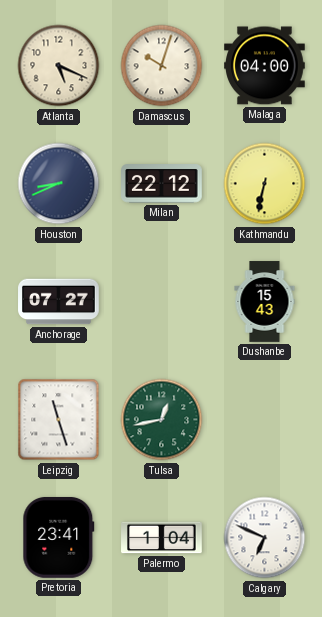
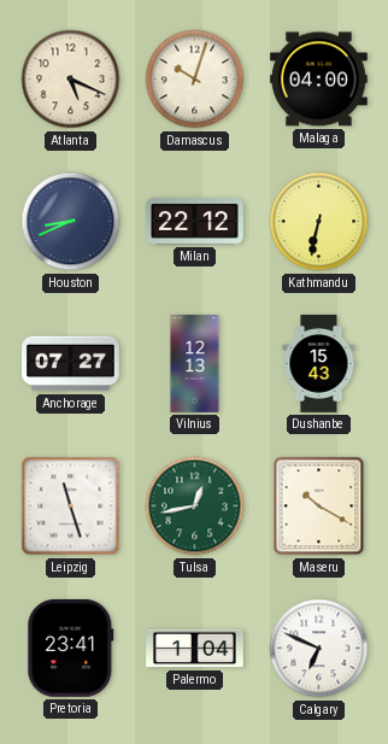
Vilnius: none -> 12:13 (195, 364)
Maseru: none -> 10:20 (319, 506)
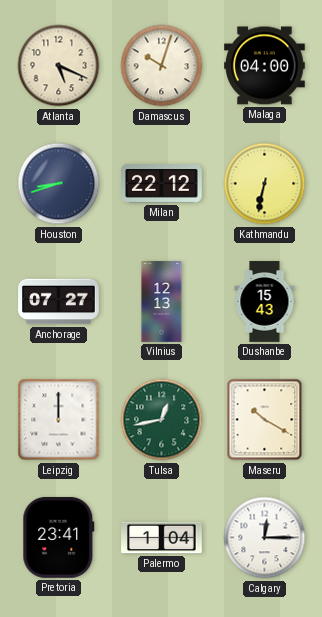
Houston: 8:41 -> 8:42 (59, 184)
Leipzig: 11:27 -> 12:00 (59, 420)
Calgary: 6:49 -> 12:15 (265, 538)
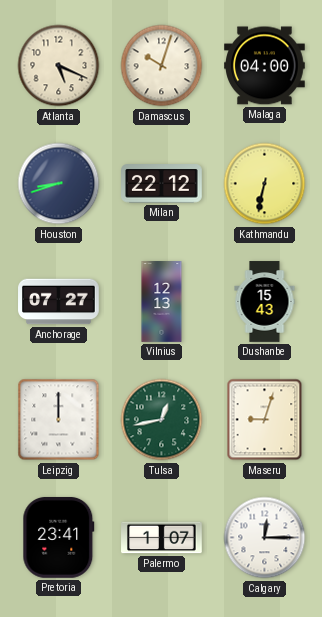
Maseru: 10:20 -> 9:03 (265, 420)
Palermo: 1:04 -> 1:07 (162, 538)
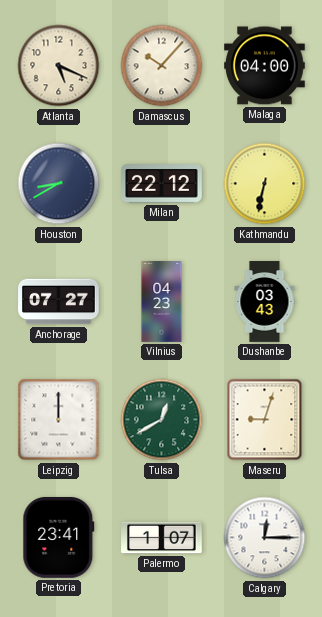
Damascus: 10:03 -> 10:07 (162, 66)
Houston: 8:42 -> 8:40 (59, 184)
Vilnius: 12:13 -> 04:23 (162, 302)
Dushanbe: 15:43 -> 03:43 (265, 302)
Tulsa: 12:43 -> 12:40 (162, 420)
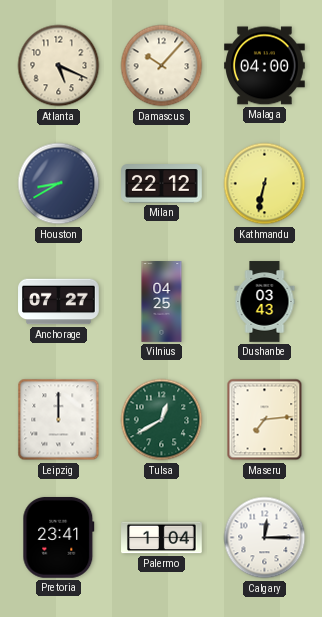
Vilnius: 04:23 -> 04:25 (162, 302)
Maseru: 9:03 -> 7:14 (265, 420)
Palermo: 1:07 -> 1:04 (162, 538)
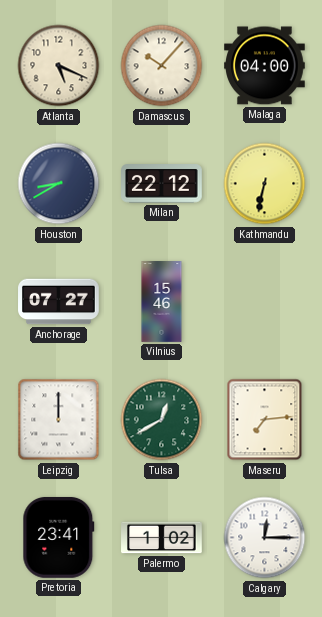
Vilnius: 04:25 -> 15:46 (162, 302)
Dushanbe: 03:43 -> none (265, 302)
Palermo: 1:04 -> 1:02 (162, 538)
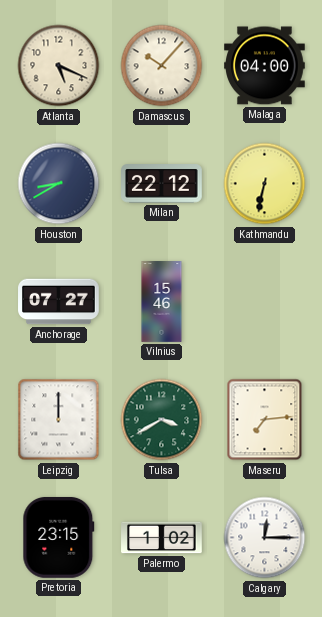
Tulsa: 12:40 -> 3:40 (162, 420)
Pretoria: 23:41 -> 23:15 (59, 538)
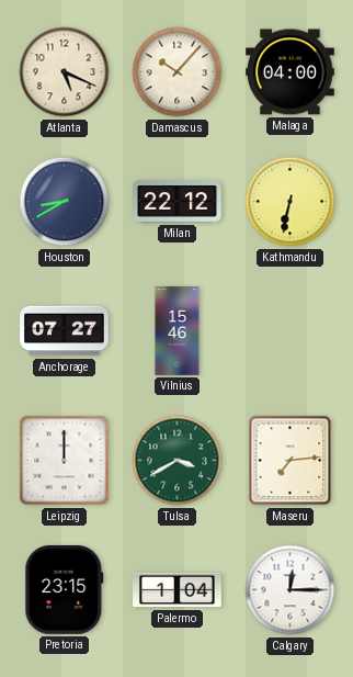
Palermo: 1:02 -> 1:04 (178, 590)
